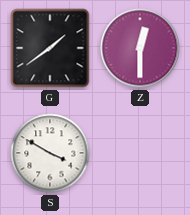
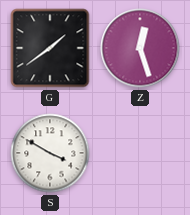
Z: 12:30 -> 12:27 (140, 48)
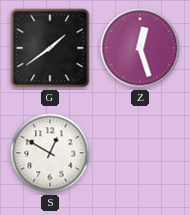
S: 3:50 -> 12:50 (50, 153)
